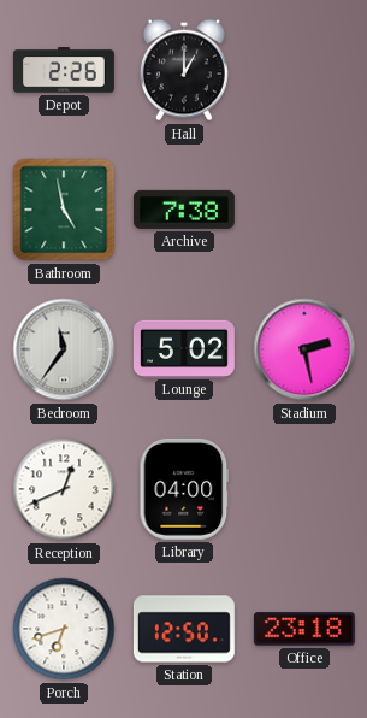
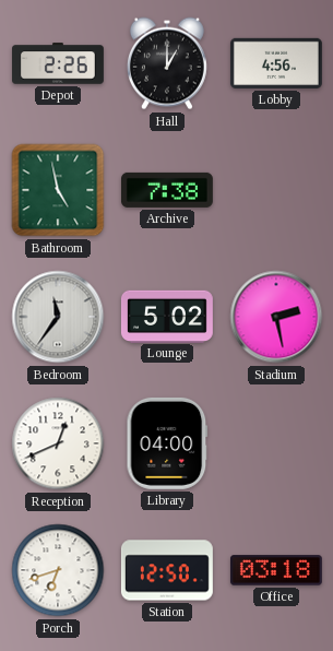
Lobby: none -> 4:56 (276, 63)
Office: 23:18 -> 03:18 (276, 570)
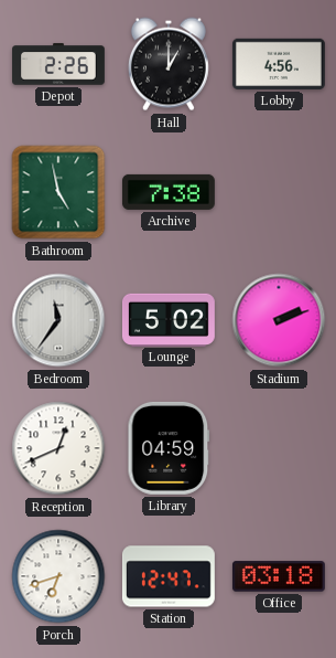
Stadium: 2:28 -> 2:12 (279, 320)
Library: 04:00 -> 04:59 (169, 448)
Station: 12:50 -> 12:47 (169, 576)
